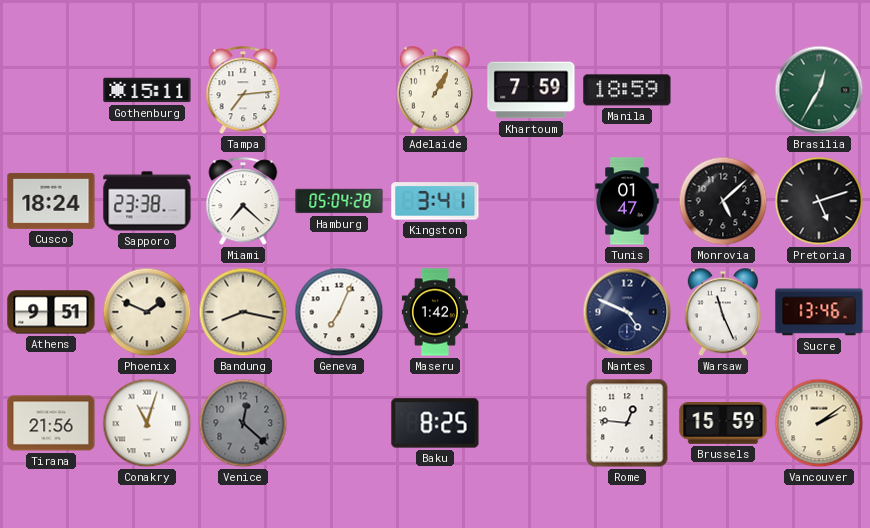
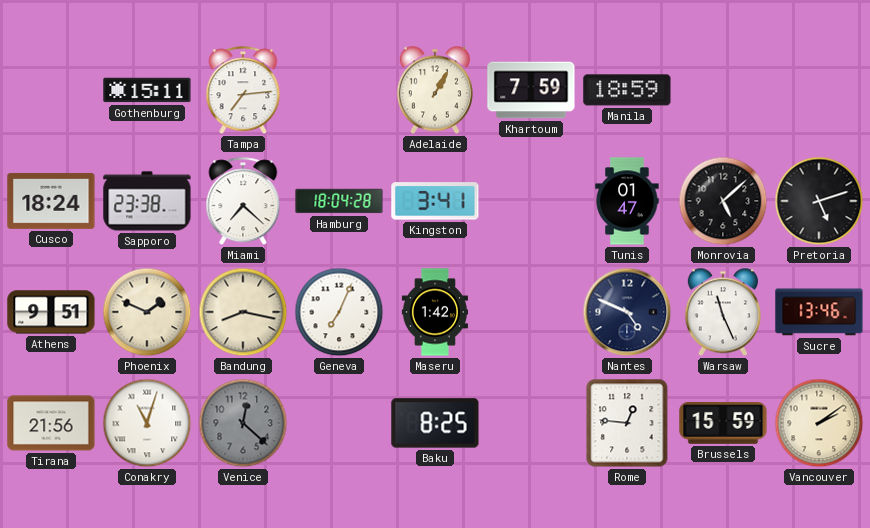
Brasilia: 12:35 -> none (819, 90)
Hamburg: 05:04 -> 18:04 (339, 201)
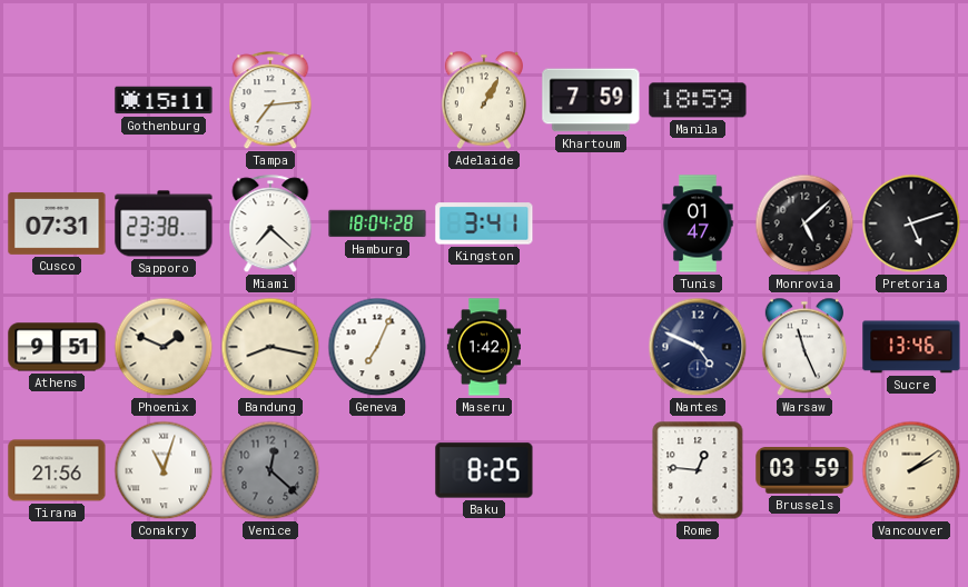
Cusco: 18:24 -> 07:31 (57, 223)
Brussels: 15:59 -> 03:59 (804, 471)
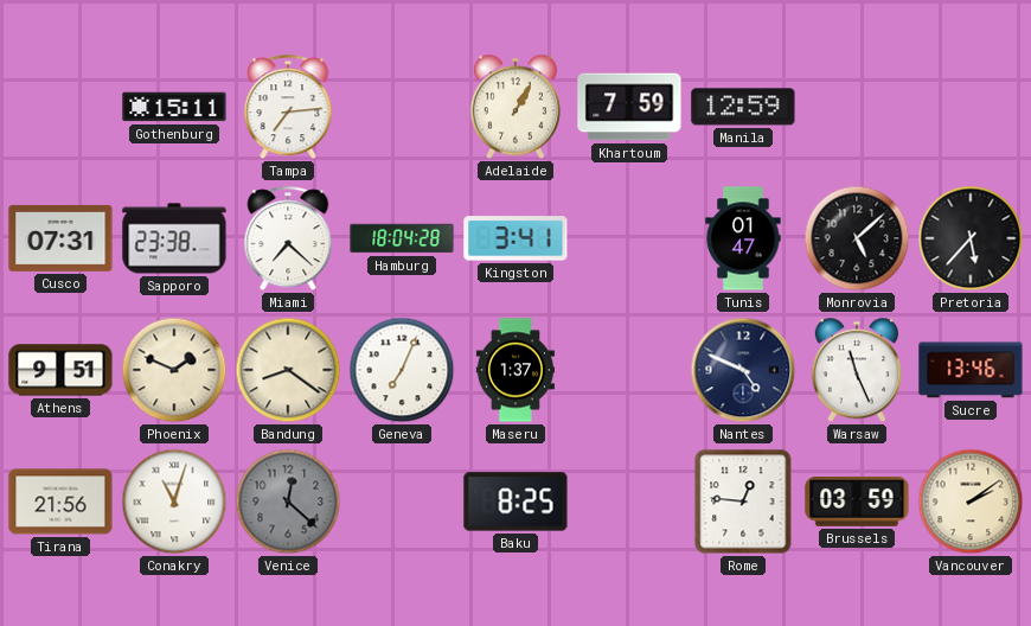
Manila: 18:59 -> 12:59 (743, 107)
Pretoria: 5:12 -> 5:37 (971, 238)
Bandung: 8:17 -> 8:21 (288, 370)
Maseru: 1:42 -> 1:37 (515, 370)
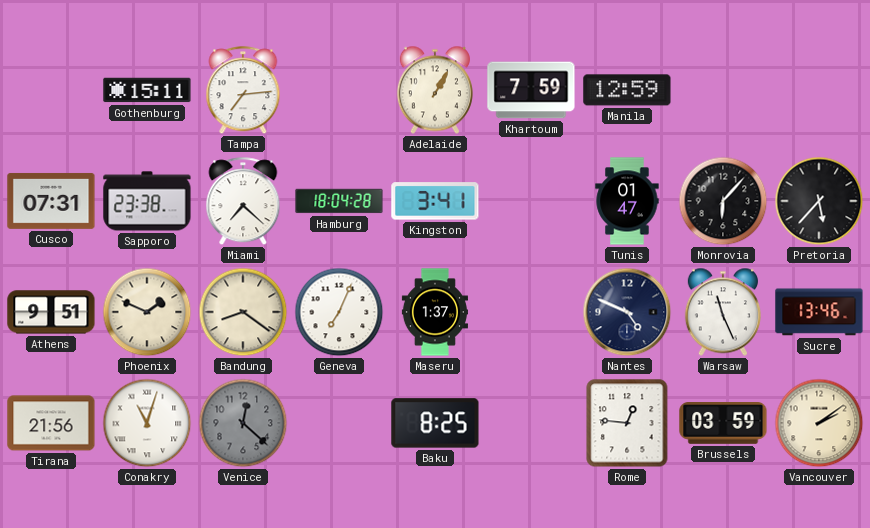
Monrovia: 5:08 -> 6:07 (723, 201)
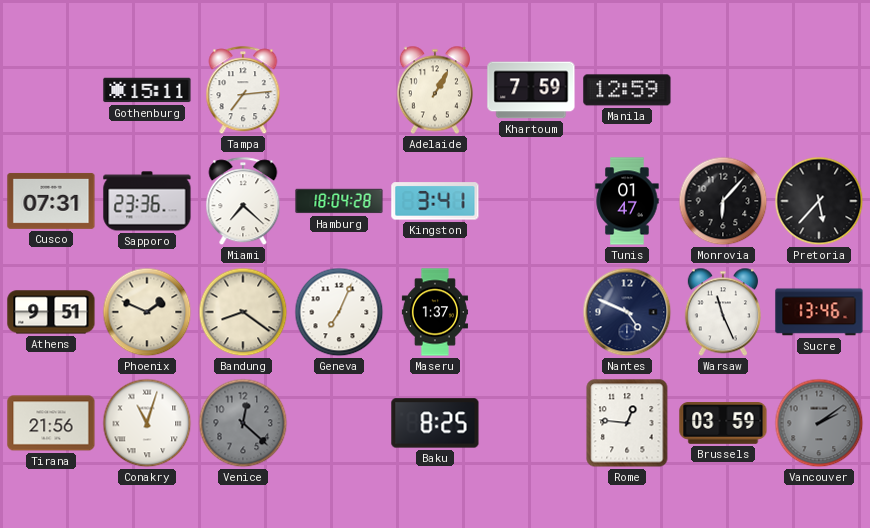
Sapporo: 23:38 -> 23:36 (147, 201)
Vancouver dial: cream -> grey (819, 423)
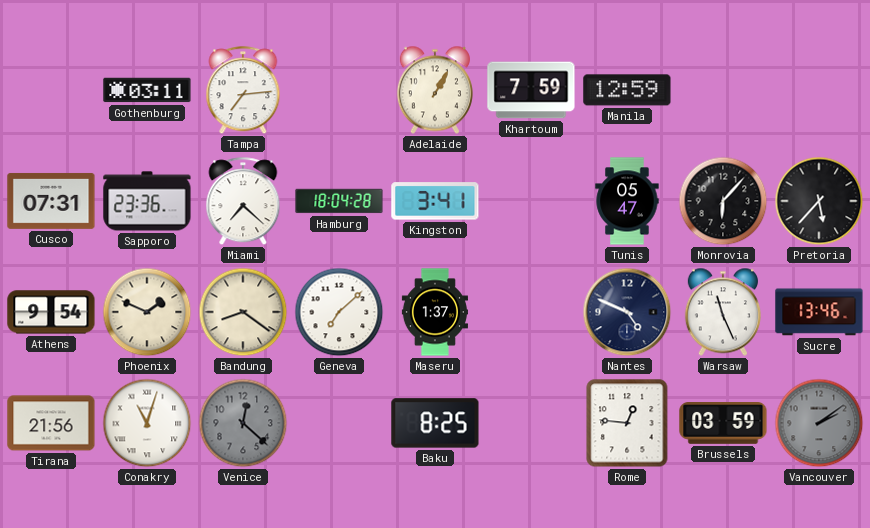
Gothenburg: 15:11 -> 03:11 (147, 90)
Tunis: 01:47 -> 05:47 (627, 201)
Athens: 9:51 -> 9:54 (51, 312)
Geneva: 7:04 -> 7:08 (339, 312)
